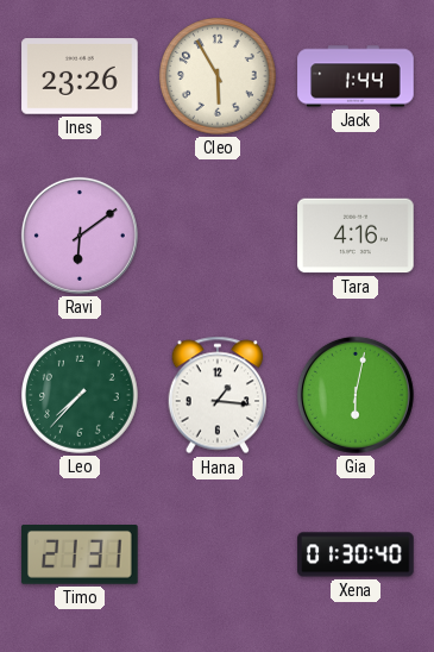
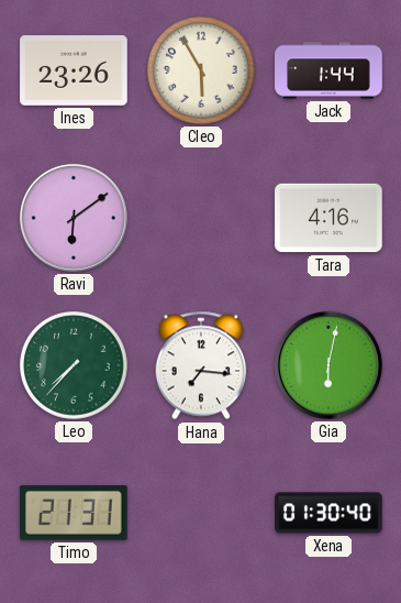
Hana: 1:16 -> 7:16 (201, 365)
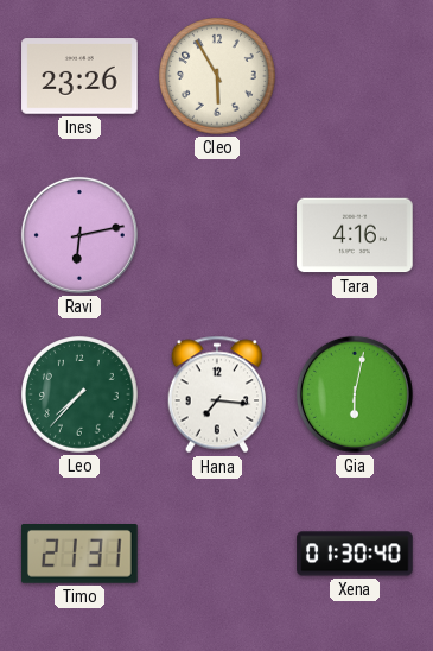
Jack: 1:44 -> none (328, 70)
Ravi: 6:09 -> 6:13 (79, 235)
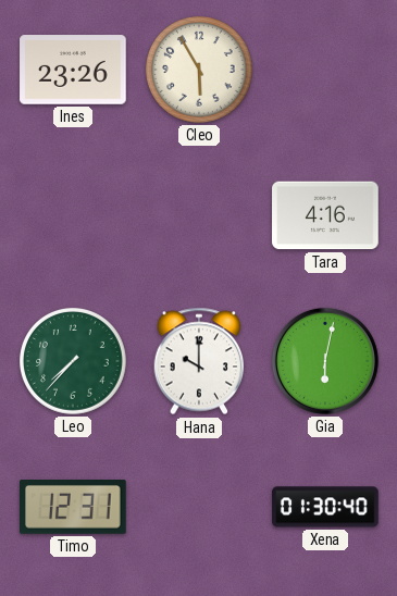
Ravi: 6:13 -> none (79, 235)
Hana: 7:16 -> 10:00 (199, 361)
Timo: 21:31 -> 12:31 (74, 508)
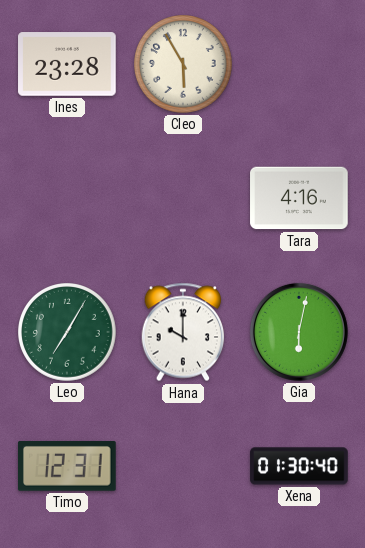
Ines: 23:26 -> 23:28 (67, 64)
Leo: 7:37 -> 7:05 (68, 333)
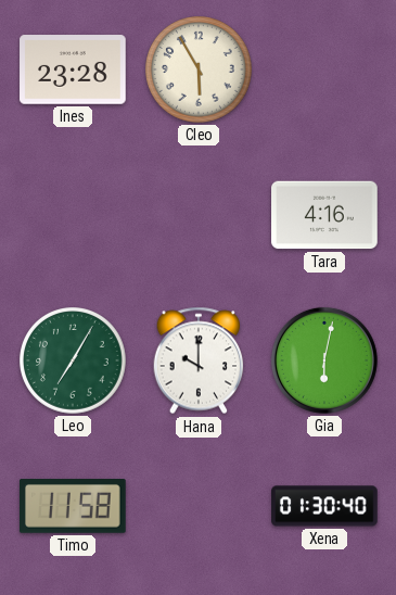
Timo: 12:31 -> 11:58 (74, 507)
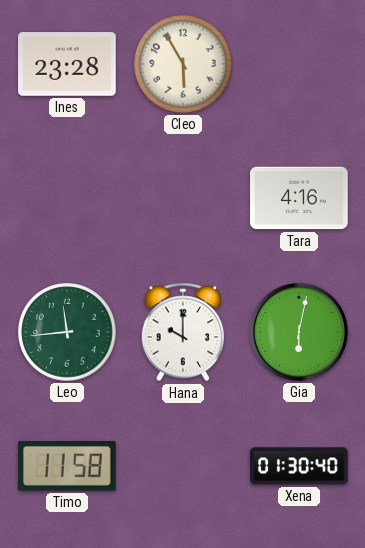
Leo: 7:05 -> 11:44 (68, 333)
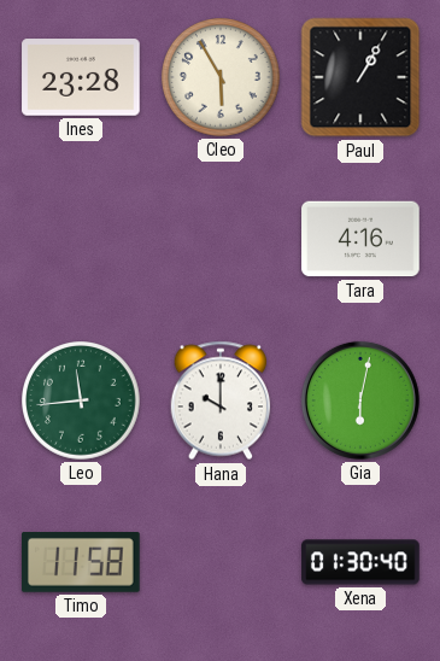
Paul: none -> 1:05 (360, 77)
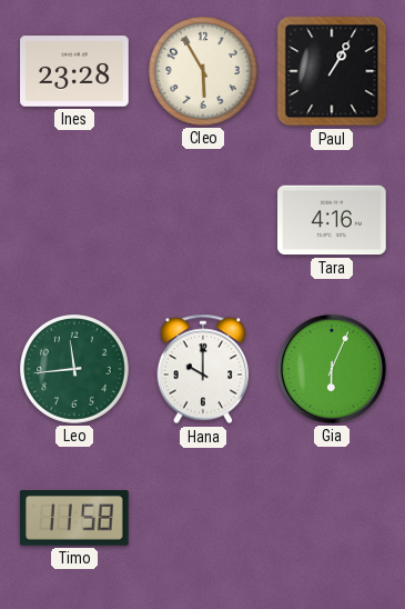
Gia: 6:02 -> 6:04 (332, 369)
Xena: 01:30 -> none (360, 562)
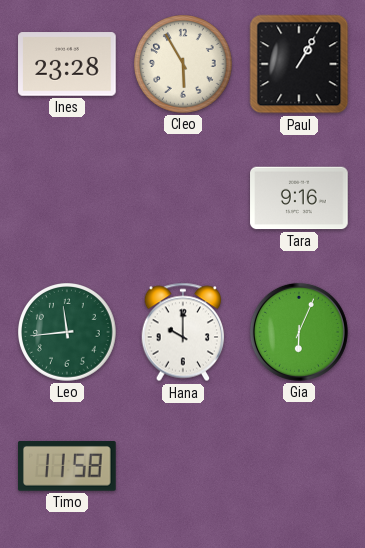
Tara: 4:16 -> 9:16 (299, 198)
